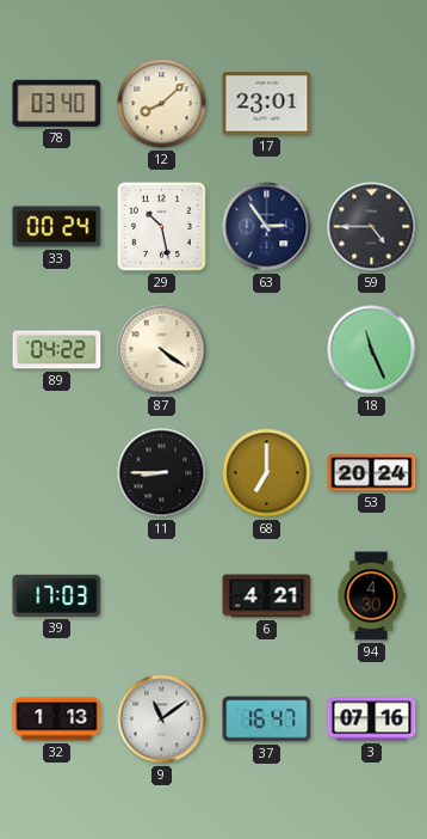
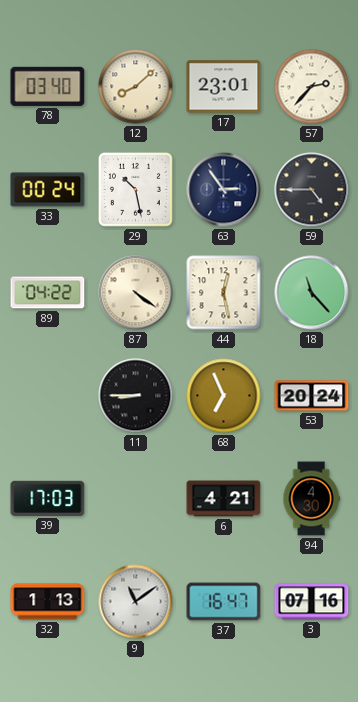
57: none -> 2:37 (312, 87)
44: none -> 12:28 (224, 293)
18: 11:26 -> 11:23 (312, 293)
68: 7:00 -> 6:56 (224, 396)
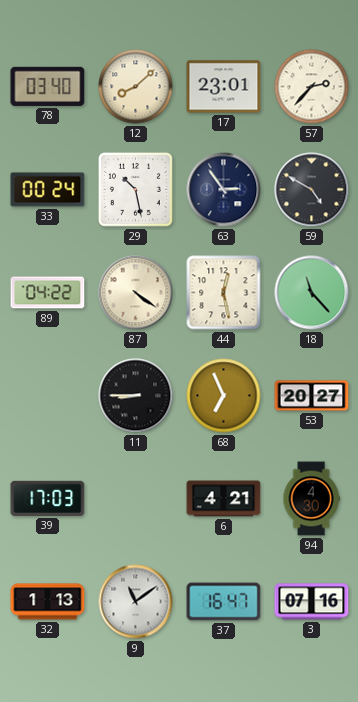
59: 4:45 -> 4:50 (312, 190)
53: 20:24 -> 20:27 (312, 396)
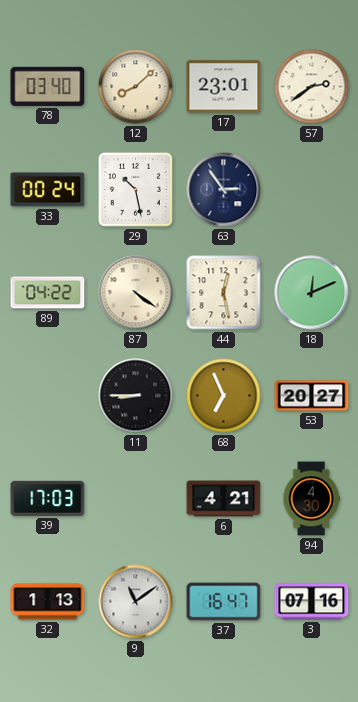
57: 2:37 -> 2:39 (312, 87)
59: 4:50 -> none (312, 190)
18: 11:23 -> 12:11 (312, 293)
